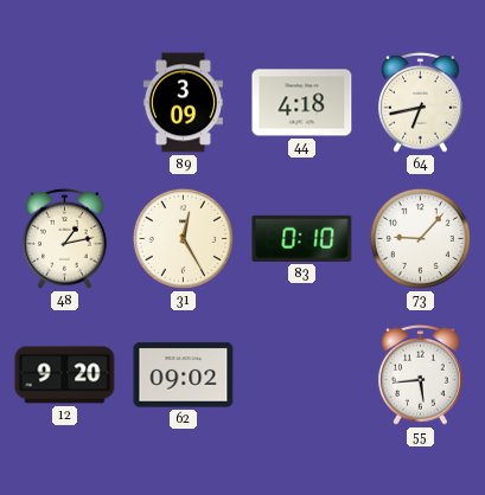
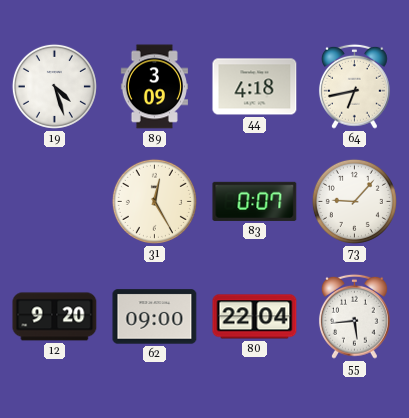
19: none -> 4:27 (54, 86)
48: 1:13 -> none (65, 238)
83: 0:10 -> 0:07 (255, 201)
62: 09:02 -> 09:00 (155, 317)
80: none -> 22:04 (255, 317)
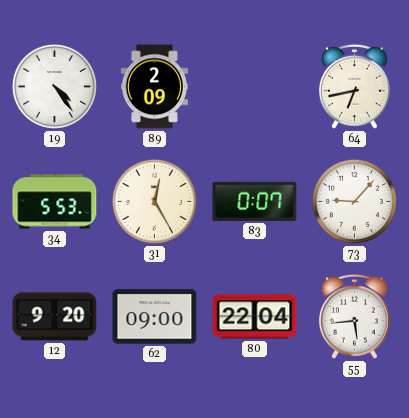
19: 4:27 -> 4:24 (54, 86)
89: 3:09 -> 2:09 (154, 87)
44: 4:18 -> none (255, 87)
34: none -> 5:53 (55, 202)
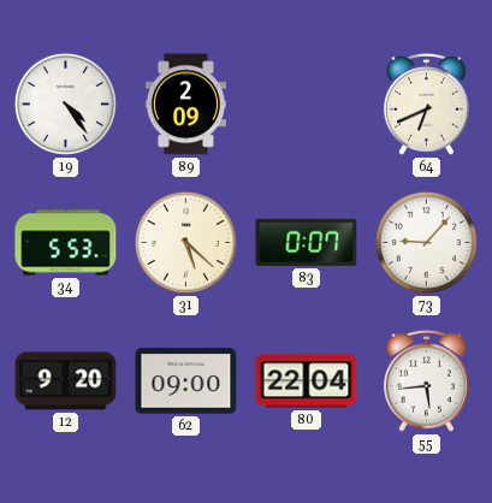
64: 6:43 -> 6:41 (427, 103)
31: 12:25 -> 5:22 (185, 242)
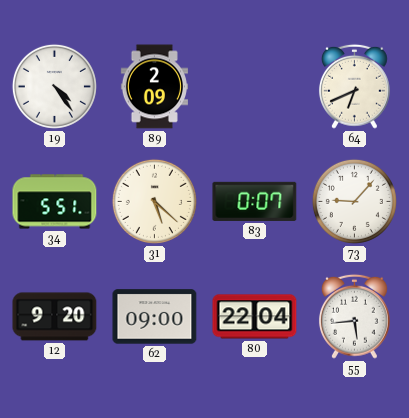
34: 5:53 -> 5:51 (55, 202)
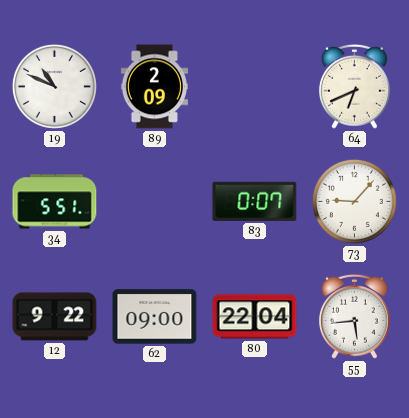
19: 4:24 -> 10:49 (54, 86)
31: 5:22 -> none (154, 201)
12: 9:20 -> 9:22 (55, 317)
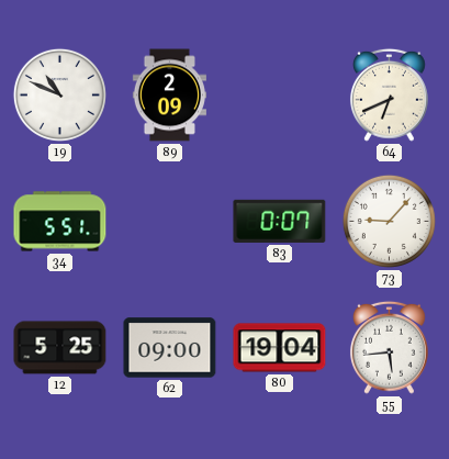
12: 9:22 -> 5:25 (60, 348)
80: 22:04 -> 19:04 (280, 348)
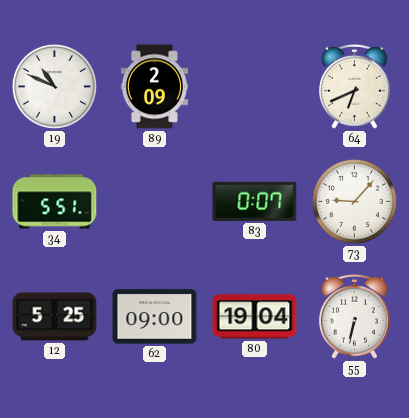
55: 5:44 -> 6:32 (355, 316)
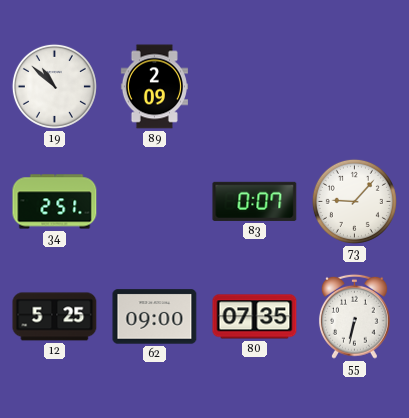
19: 10:49 -> 10:52 (54, 86)
64: 6:41 -> none (355, 86)
34: 5:51 -> 2:51 (55, 202)
80: 19:04 -> 07:35 (255, 317)
